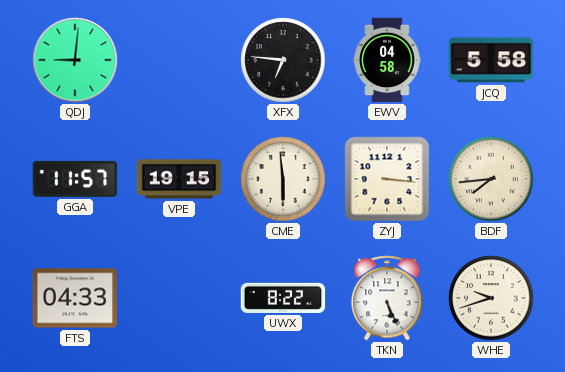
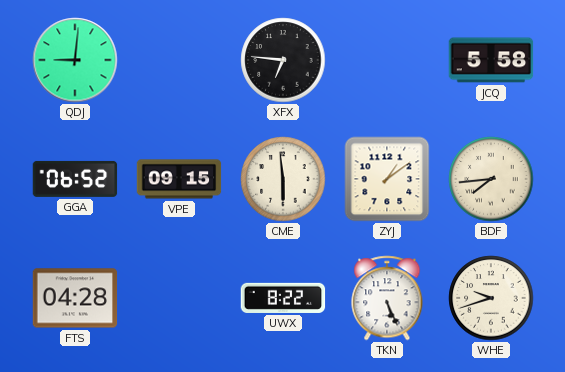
EWV: 04:58 -> none (387, 60)
GGA: 11:57 -> 06:52 (75, 179)
VPE: 19:15 -> 09:15 (179, 179)
ZYJ: 3:16 -> 1:09 (387, 179)
FTS: 04:33 -> 04:28 (75, 298)
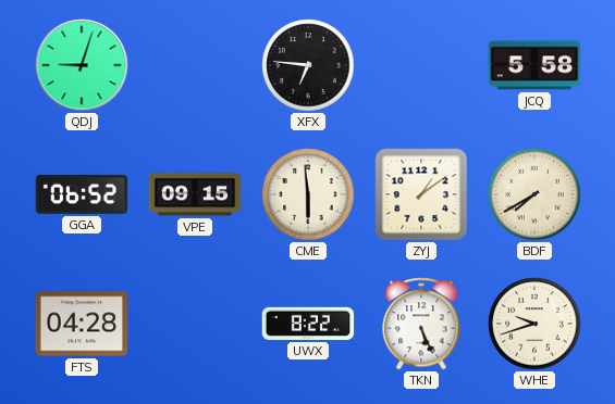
QDJ: 9:01 -> 9:03 (82, 65)
BDF: 7:44 -> 7:40 (534, 194)
